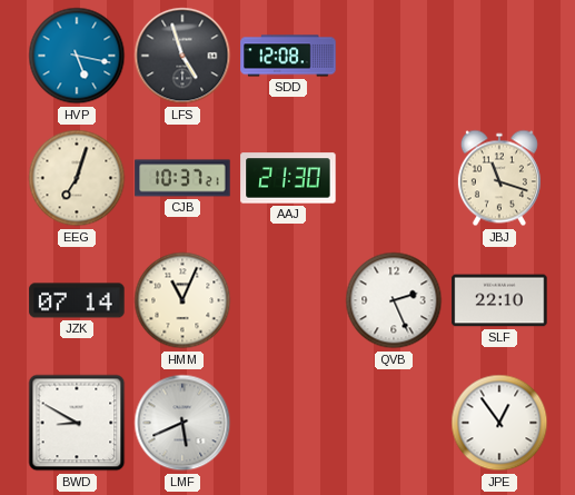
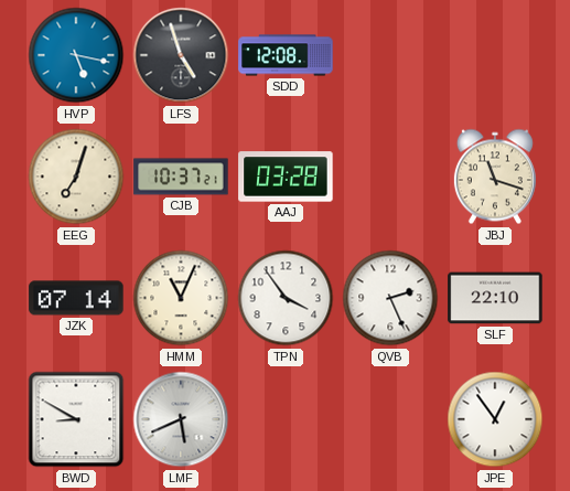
AAJ: 21:30 -> 03:28 (286, 177)
TPN: none -> 3:54 (286, 298)
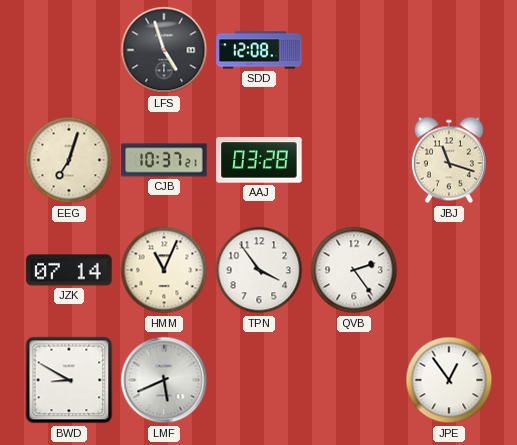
HVP: 5:17 -> none (76, 55)
QVB: 2:26 -> 2:24 (354, 270)
SLF: 22:10 -> none (495, 298)
